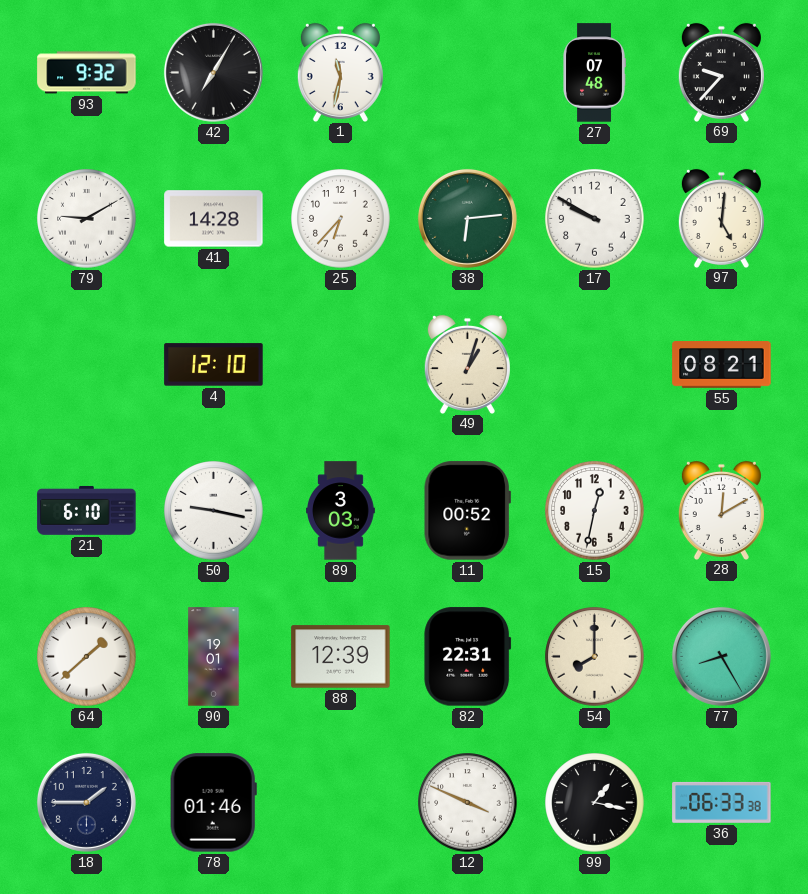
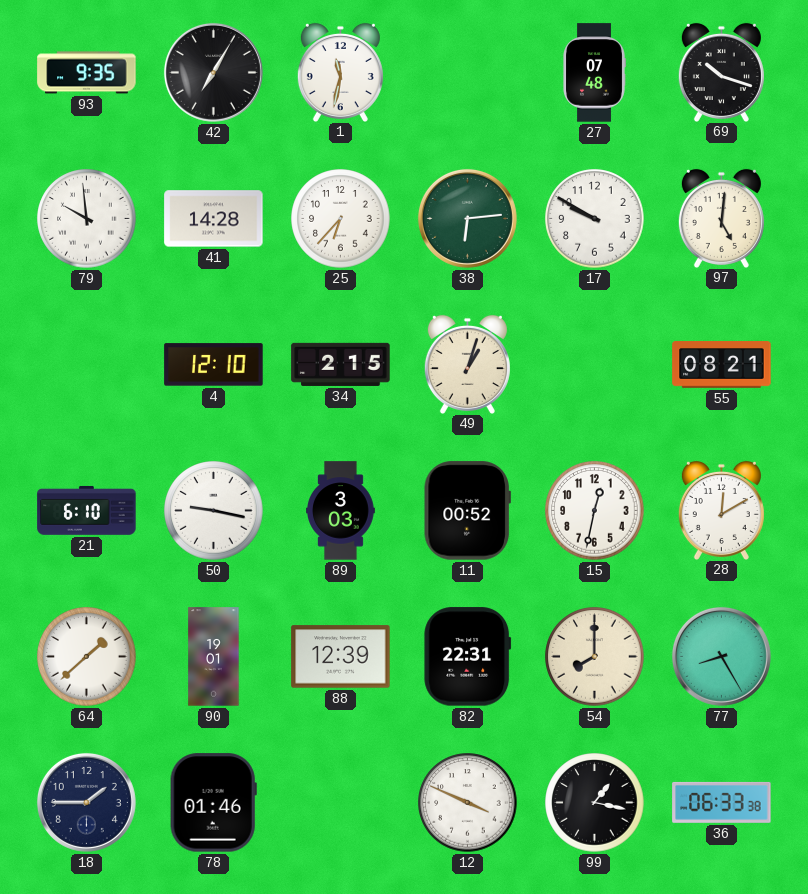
93: 9:32 -> 9:35 (87, 73)
69: 9:37 -> 10:18 (721, 72)
79: 9:10 -> 9:59 (87, 219)
34: none -> 2:15 (341, 364)
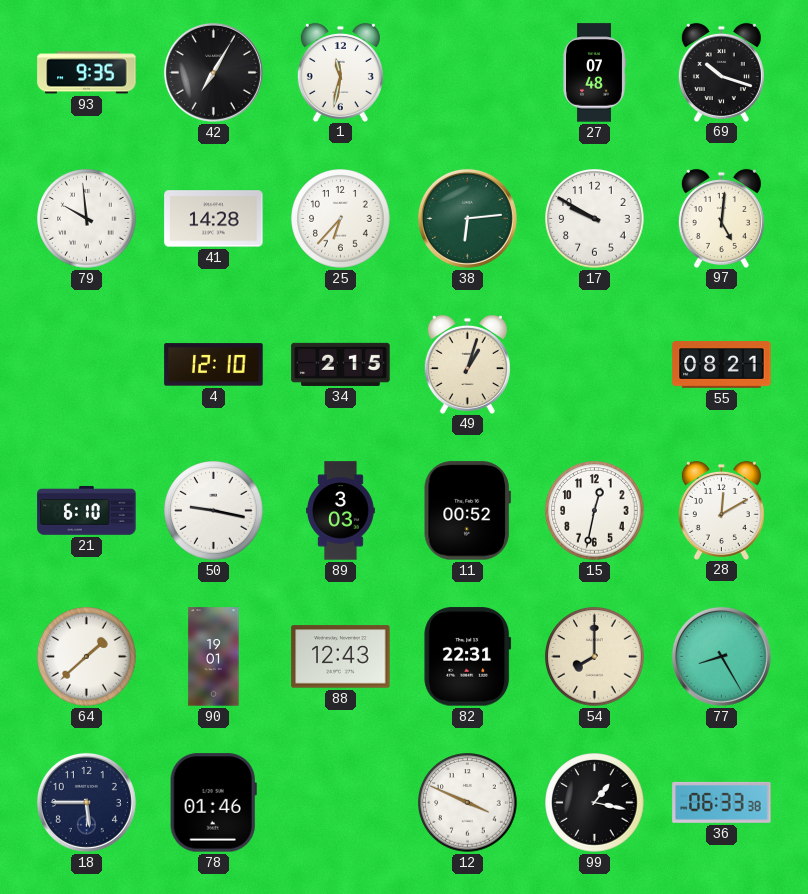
88: 12:39 -> 12:43 (341, 657)
18: 1:45 -> 5:45 (86, 802)
